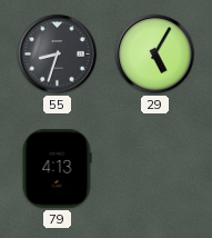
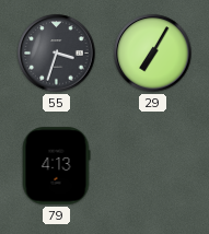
55: 8:33 -> 3:33 (57, 54)
29: 5:05 -> 7:05 (153, 54)
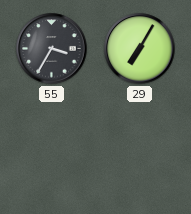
55: 3:33 -> 3:35 (52, 49)
79: 4:13 -> none (56, 166)
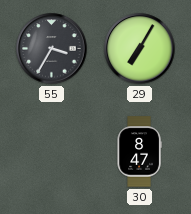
30: none -> 8:47 (139, 152)
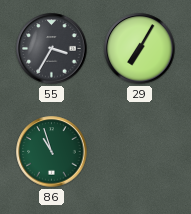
86: none -> 10:57 (52, 152)
30: 8:47 -> none (139, 152)
